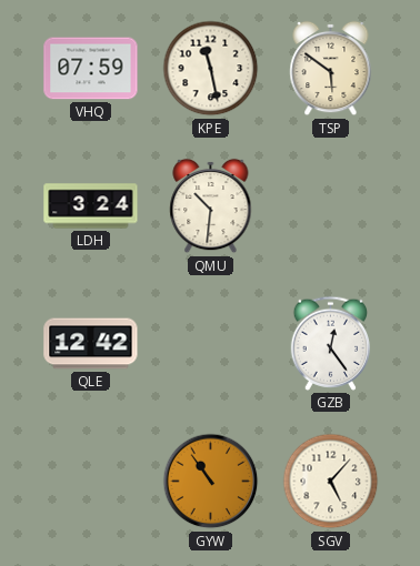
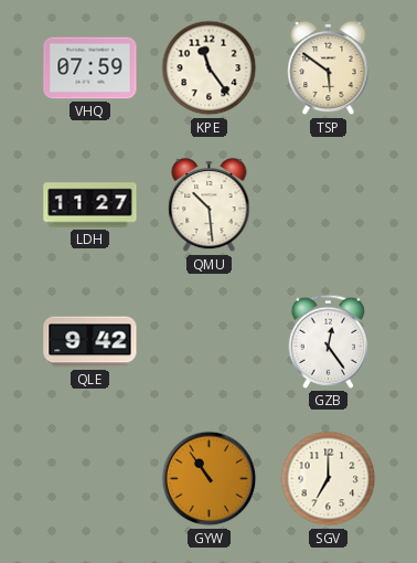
KPE: 11:28 -> 11:24 (210, 68)
LDH: 3:24 -> 11:27 (90, 205)
QMU: 10:31 -> 10:29 (210, 205)
QLE: 12:42 -> 9:42 (90, 342)
SGV: 5:07 -> 7:00 (329, 479)
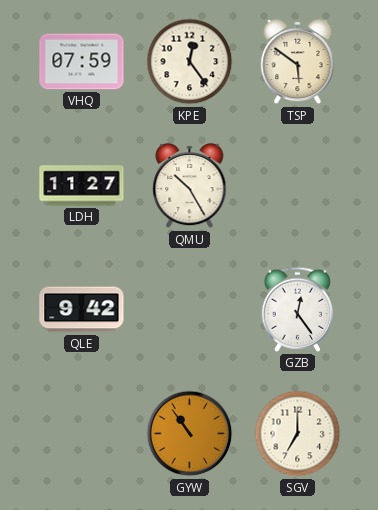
KPE: 11:24 -> 12:24 (190, 62)
QMU: 10:29 -> 10:25 (190, 186)
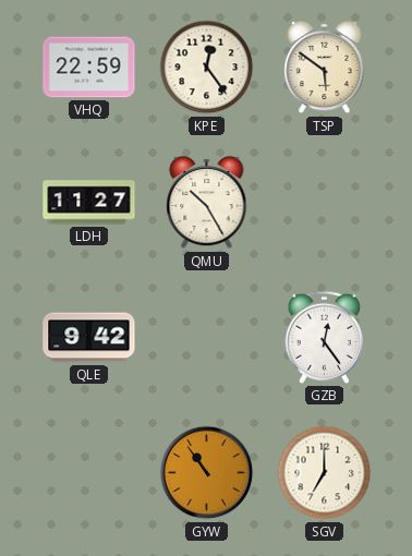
VHQ: 07:59 -> 22:59 (89, 68)
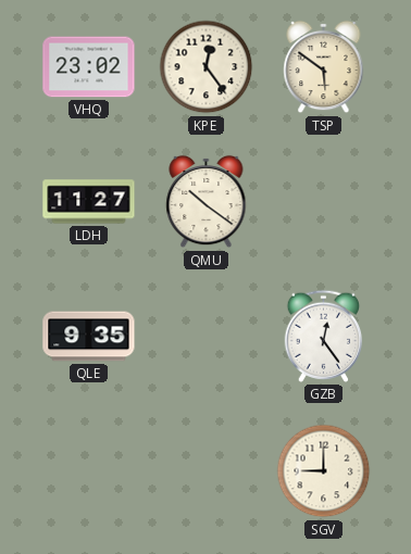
VHQ: 22:59 -> 23:02 (89, 67)
QMU: 10:25 -> 10:21 (207, 202)
QLE: 9:42 -> 9:35 (89, 337)
GYW: 10:54 -> none (207, 473)
SGV: 7:00 -> 9:00 (324, 471)
